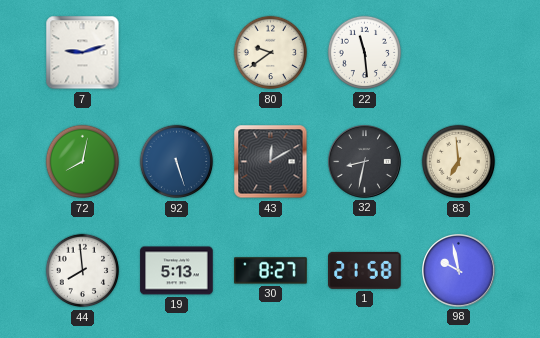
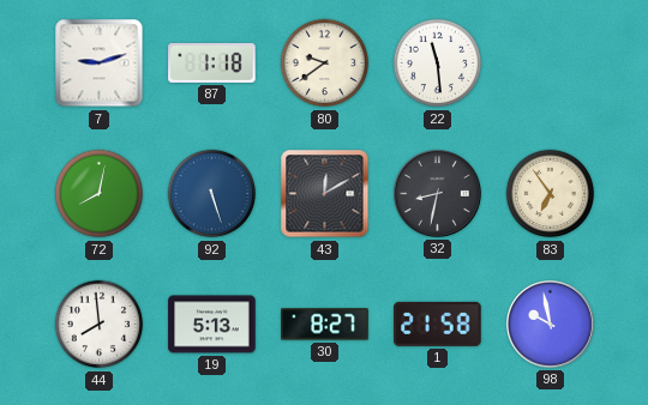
87: none -> 1:18 (212, 62)
83: 6:59 -> 6:54 (551, 194)
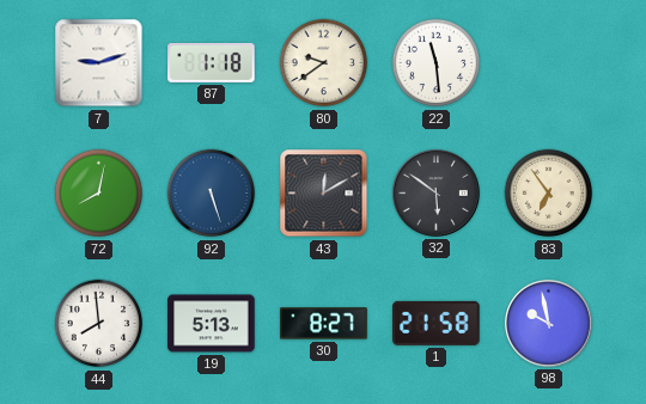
32: 8:32 -> 5:51 (437, 194)
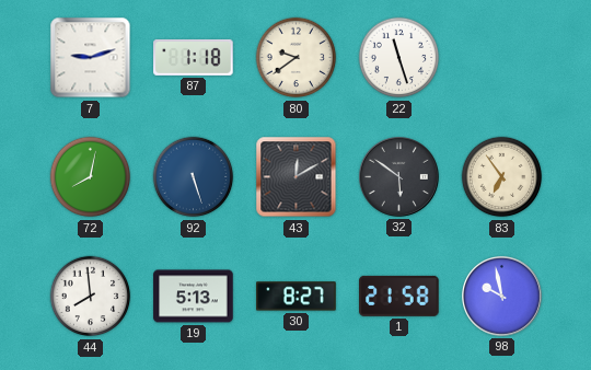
22: 11:29 -> 11:27 (399, 58)
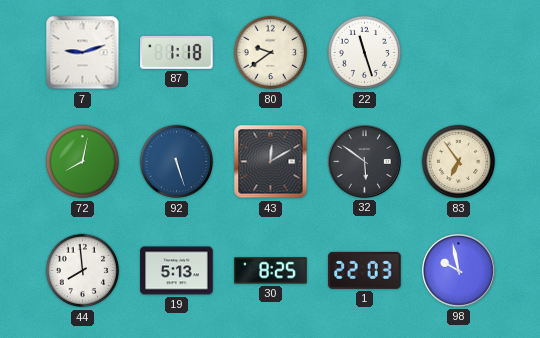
30: 8:27 -> 8:25 (271, 271)
1: 21:58 -> 22:03 (365, 270)
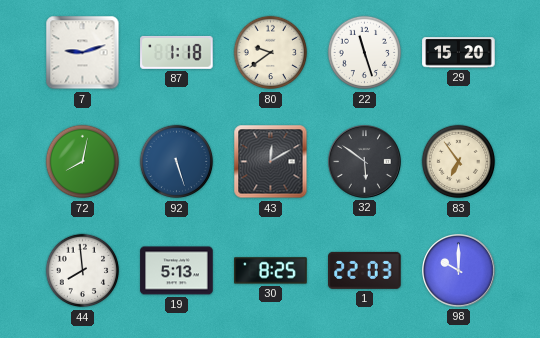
29: none -> 15:20 (459, 53)
98: 9:58 -> 10:00 (459, 271)
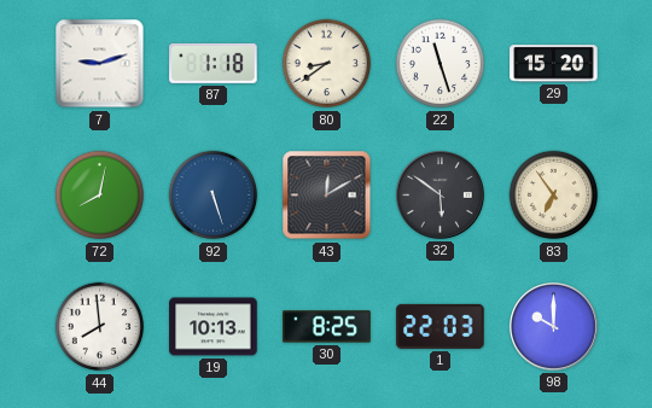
80: 9:39 -> 8:39 (327, 64)
19: 5:13 -> 10:13 (214, 327)
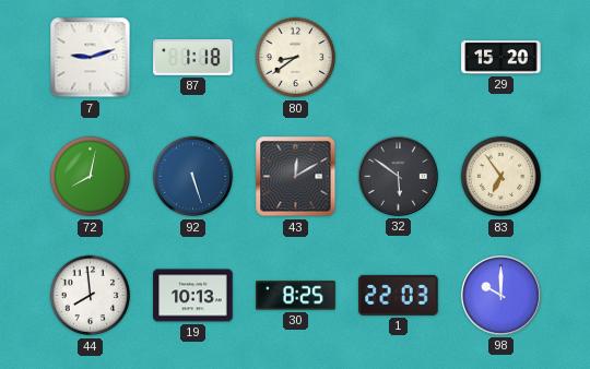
22: 11:27 -> none (441, 64)
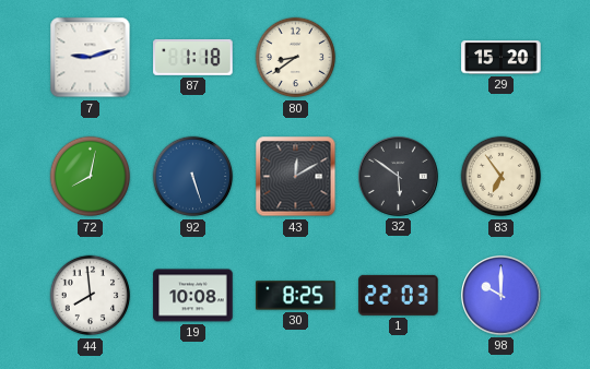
19: 10:13 -> 10:08 (193, 296)
